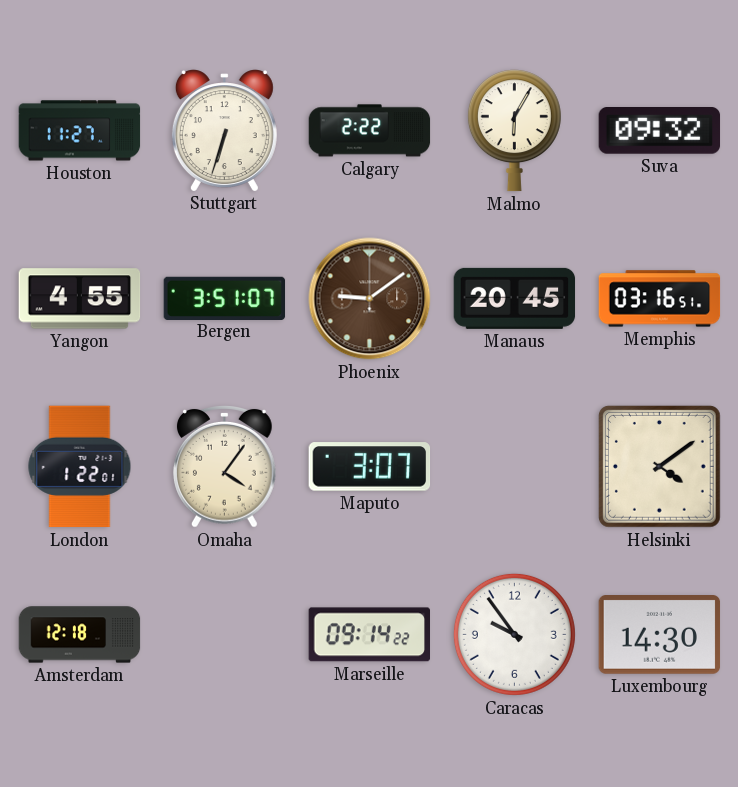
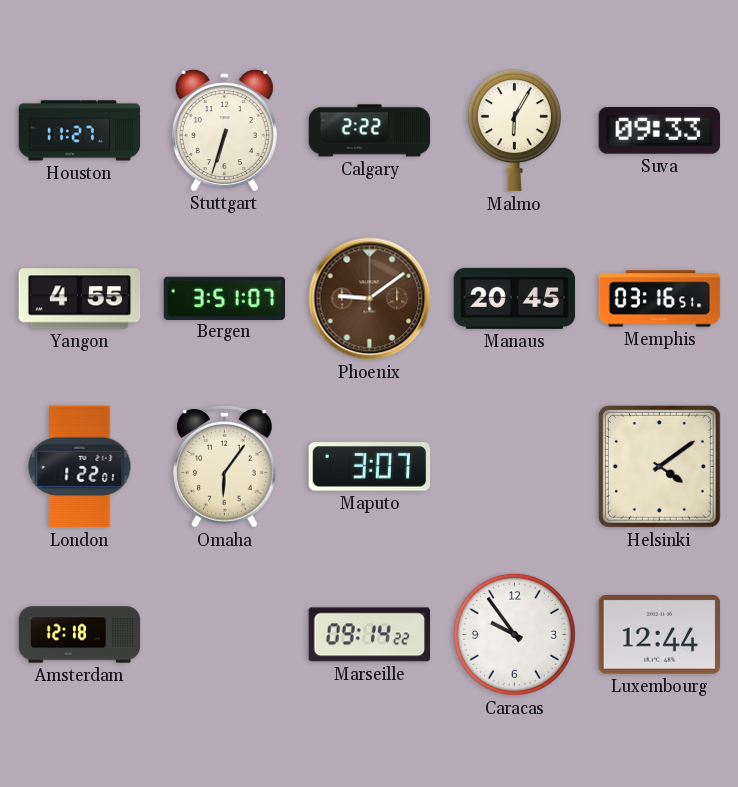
Suva: 09:32 -> 09:33 (660, 131)
Omaha: 4:06 -> 6:06 (225, 467)
Luxembourg: 14:30 -> 12:44 (660, 635)
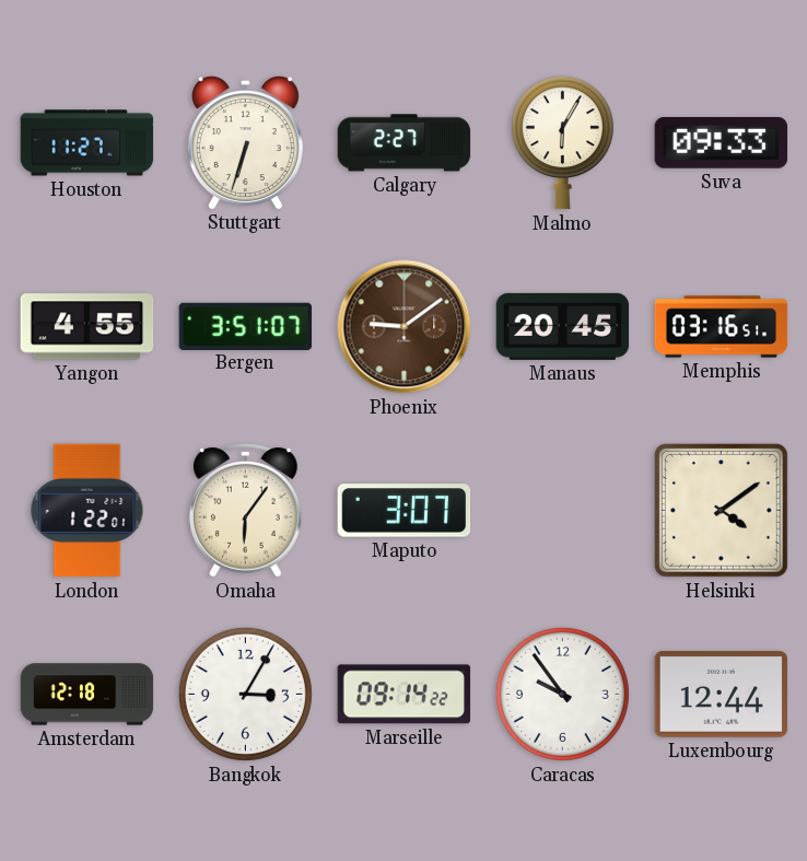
Calgary: 2:22 -> 2:27 (405, 143)
Bangkok: none -> 3:05 (245, 694)
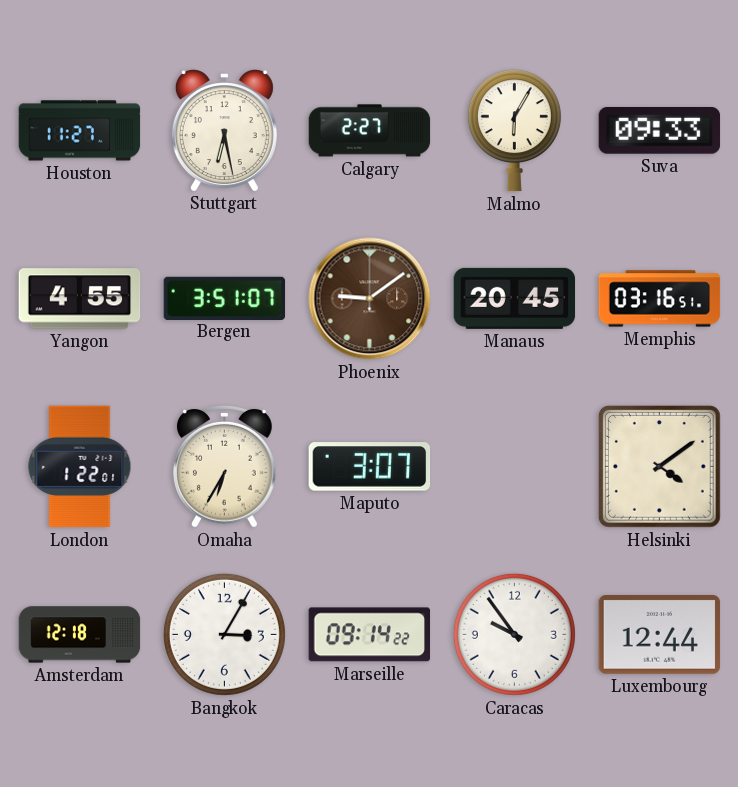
Stuttgart: 6:33 -> 6:28 (224, 130)
Omaha: 6:06 -> 6:35 (225, 467)
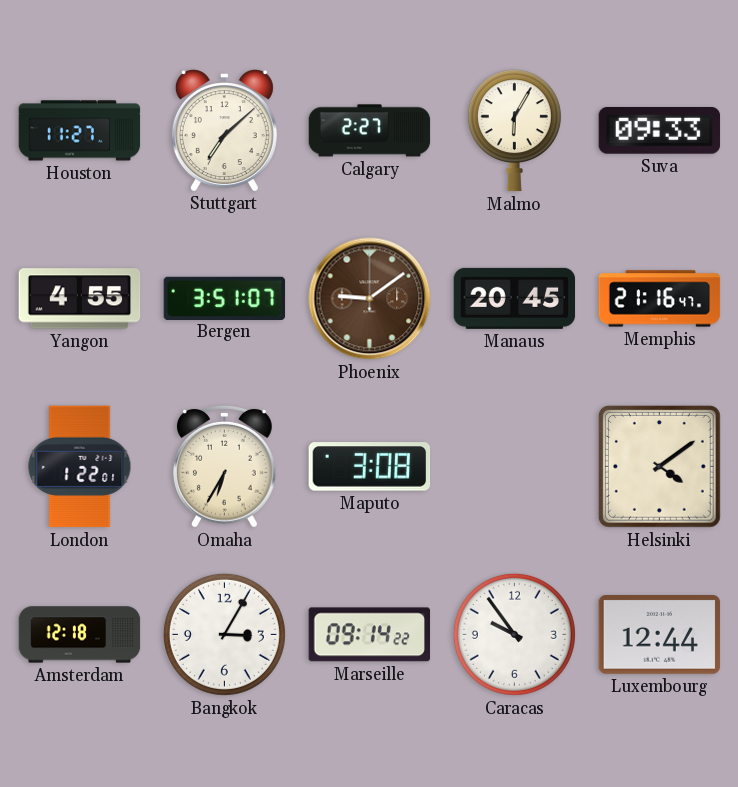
Stuttgart: 6:28 -> 7:08 (224, 130)
Memphis: 03:16 -> 21:16 (660, 299)
Maputo: 3:07 -> 3:08 (370, 467)
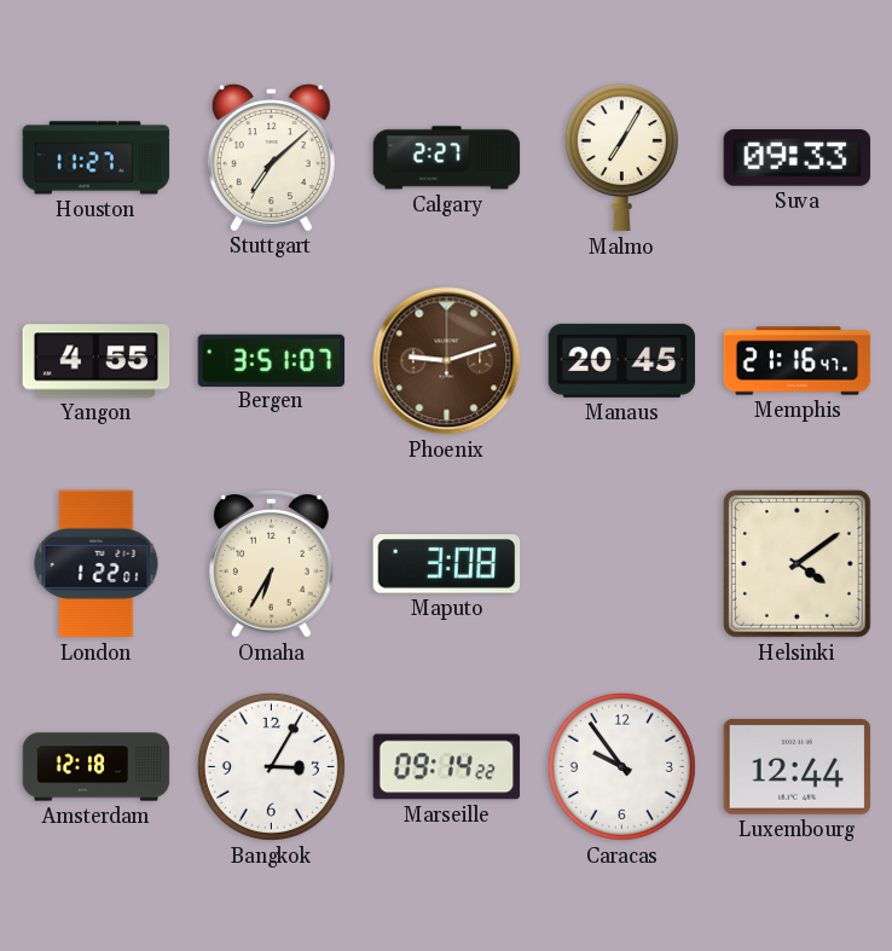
Malmo: 6:05 -> 7:05 (621, 158)
Phoenix: 9:09 -> 9:12 (447, 361)
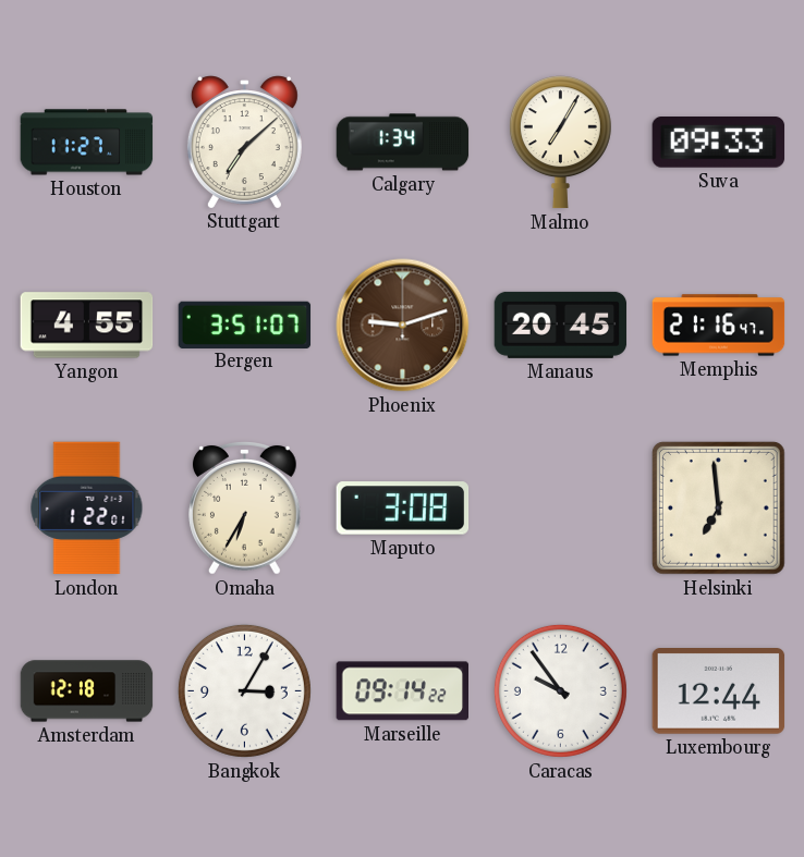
Calgary: 2:27 -> 1:34 (403, 143)
Helsinki: 4:09 -> 6:59 (718, 507)
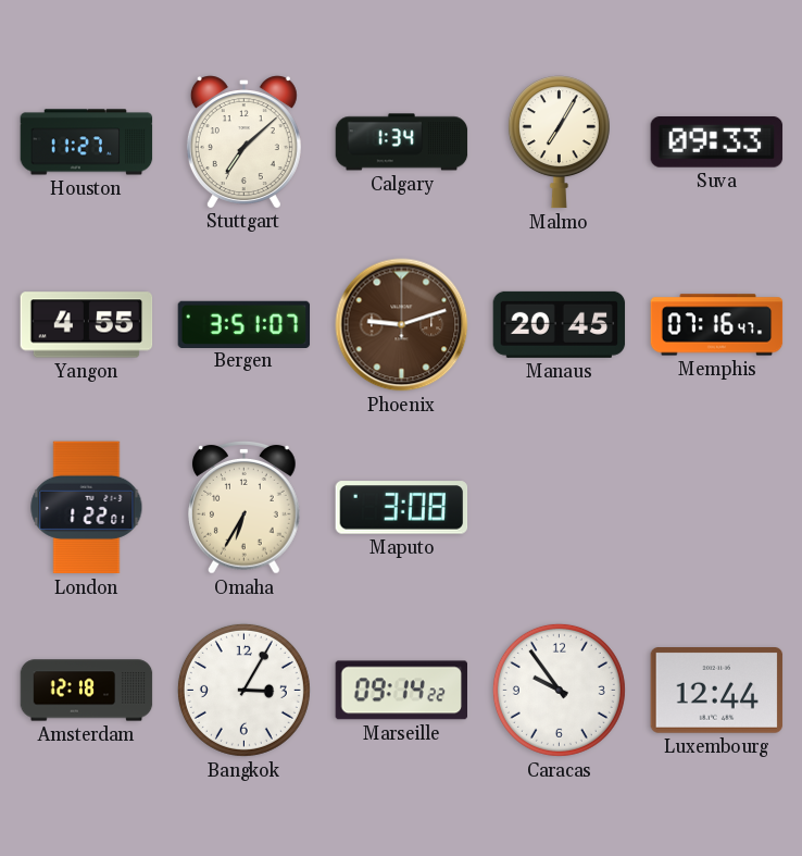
Memphis: 21:16 -> 07:16 (717, 325)
Helsinki: 6:59 -> none (718, 507)
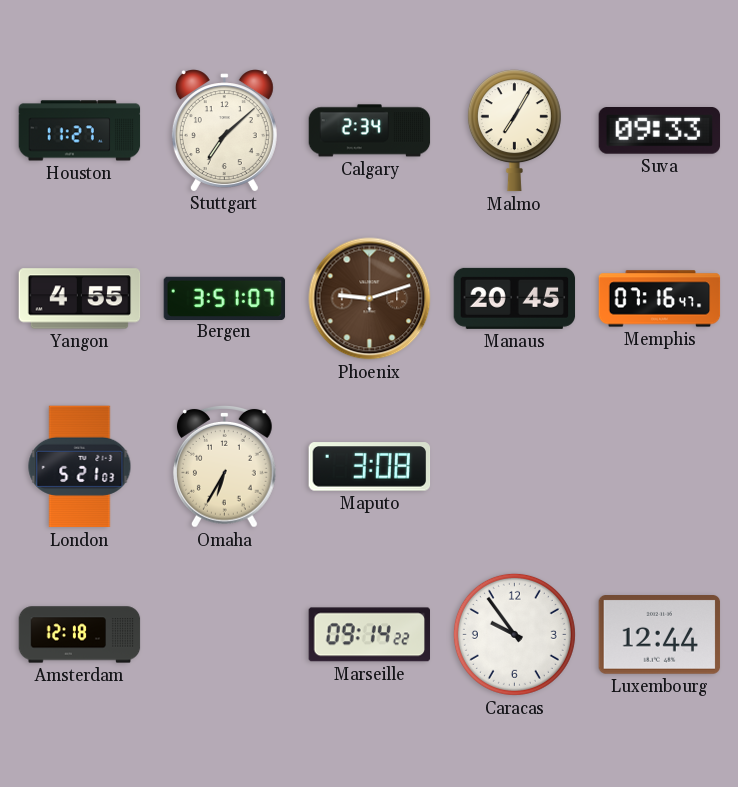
Calgary: 1:34 -> 2:34 (370, 131)
London: 1:22 -> 5:21 (80, 467)
Bangkok: 3:05 -> none (243, 690)
